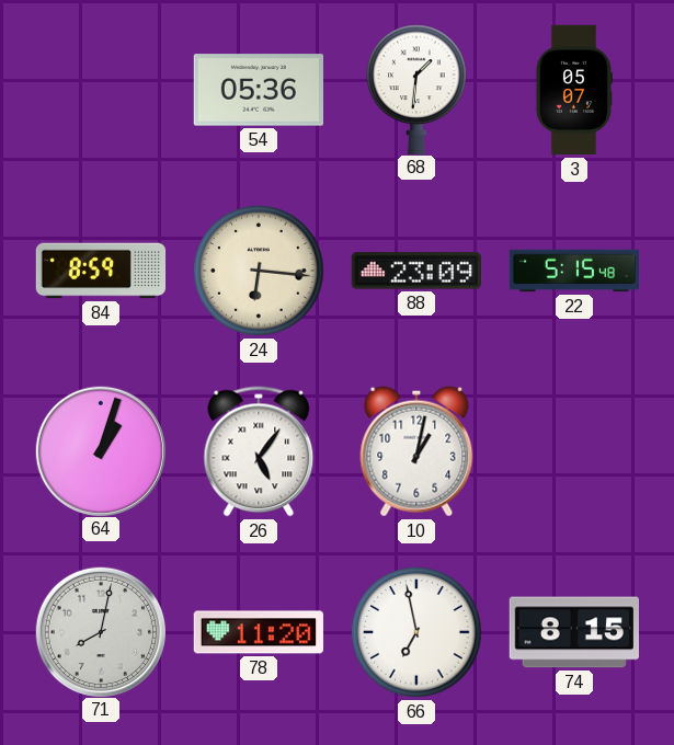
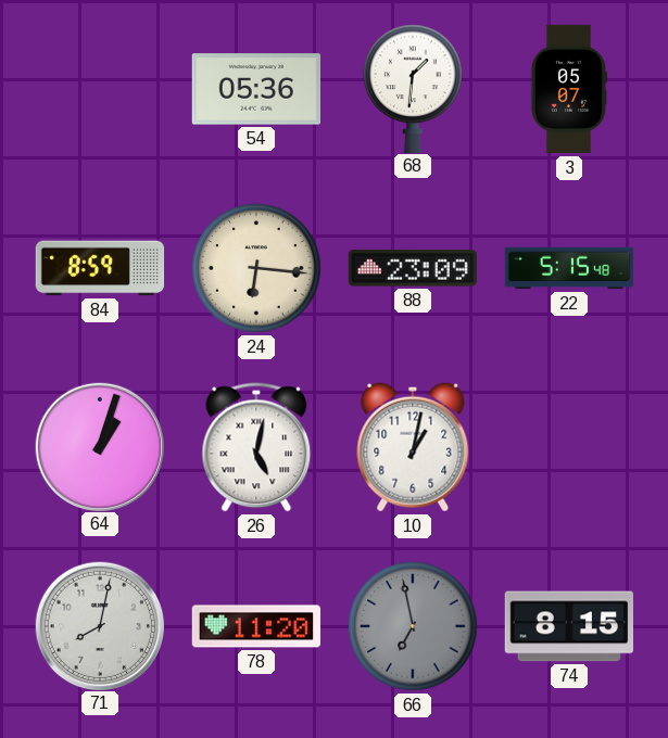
26: 5:06 -> 5:02 (256, 447)
66 dial: white -> grey (413, 626)
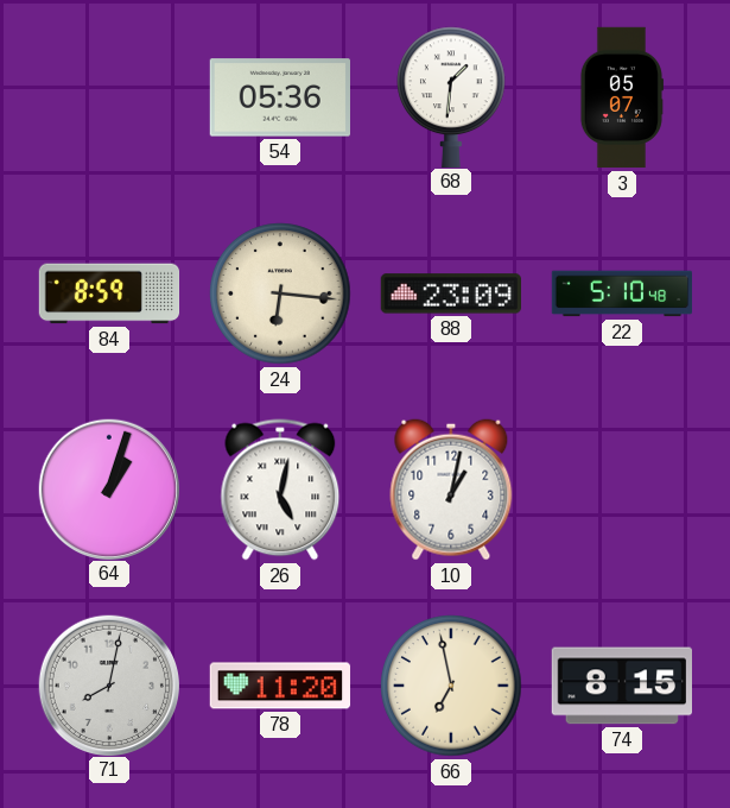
22: 5:15 -> 5:10 (622, 293)
66 dial: grey -> cream (451, 686)
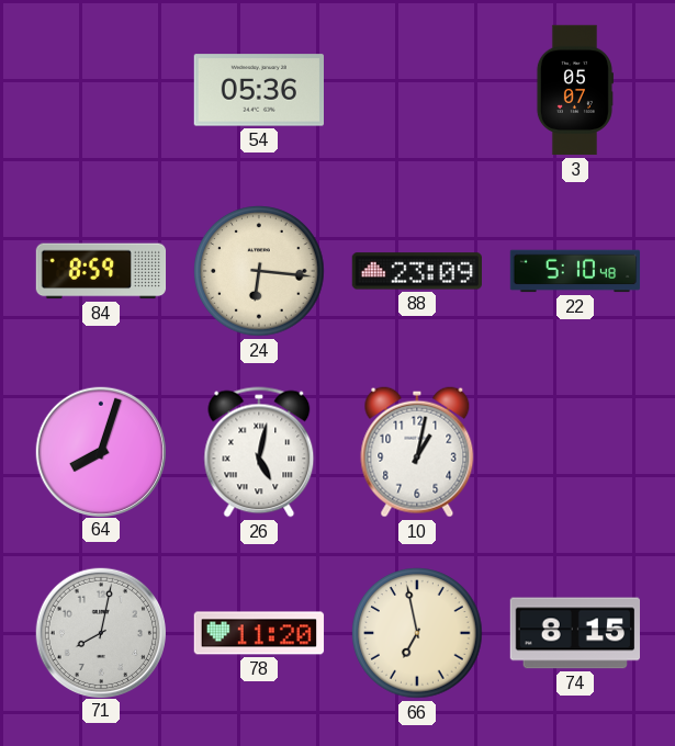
68: 1:31 -> none (451, 96)
64: 1:03 -> 8:03 (100, 451)
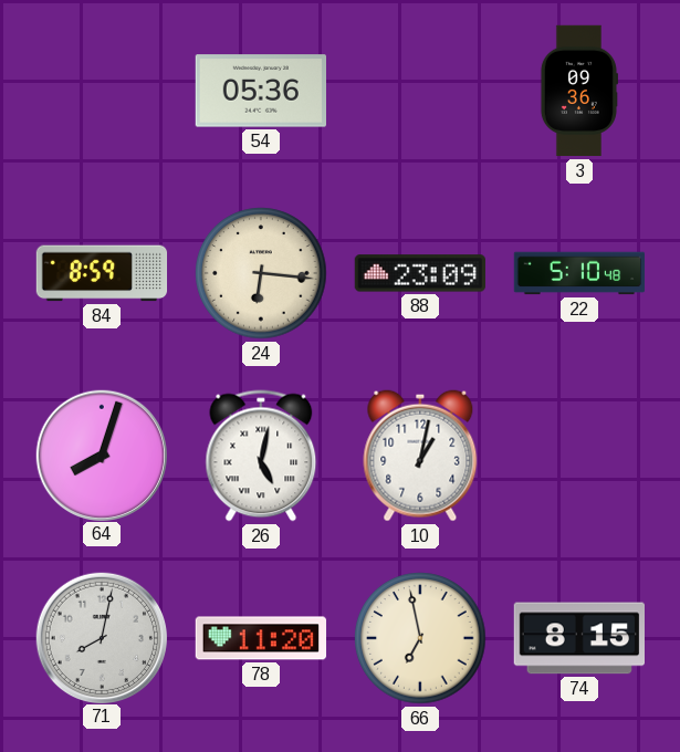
3: 05:07 -> 09:36 (578, 91)
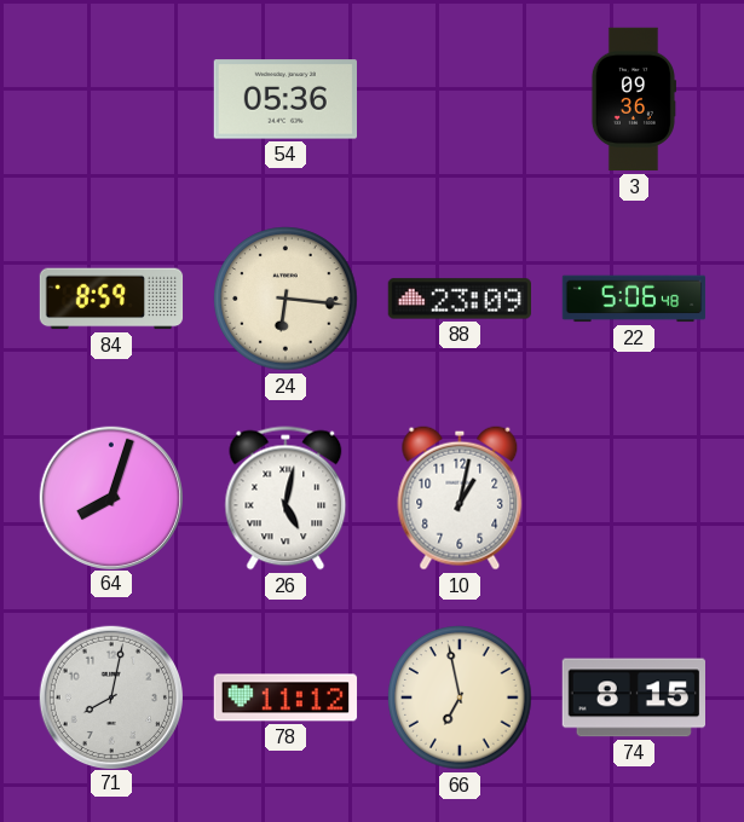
22: 5:10 -> 5:06 (634, 299)
78: 11:20 -> 11:12 (286, 697)
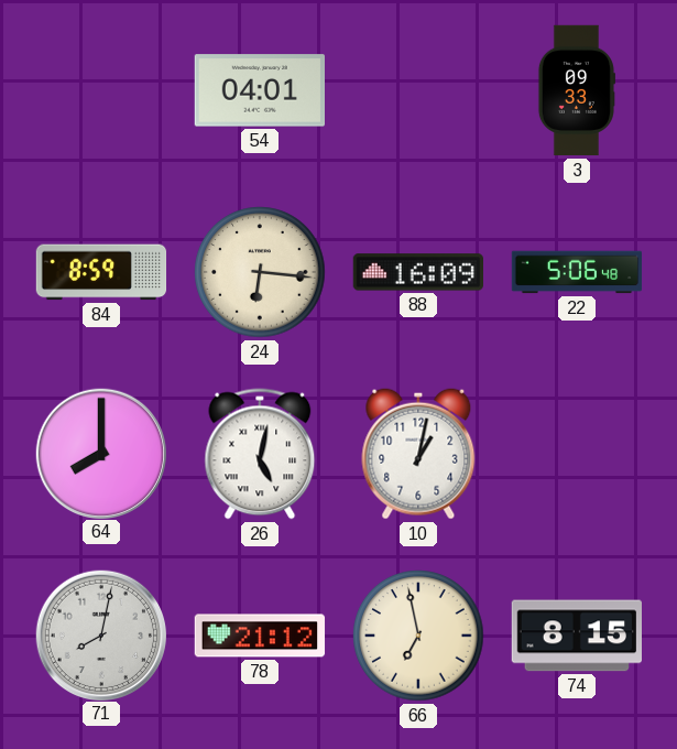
54: 05:36 -> 04:01 (259, 90)
3: 09:36 -> 09:33 (576, 90)
88: 23:09 -> 16:09 (417, 272)
64: 8:03 -> 8:00 (100, 453)
78: 11:12 -> 21:12 (260, 636)
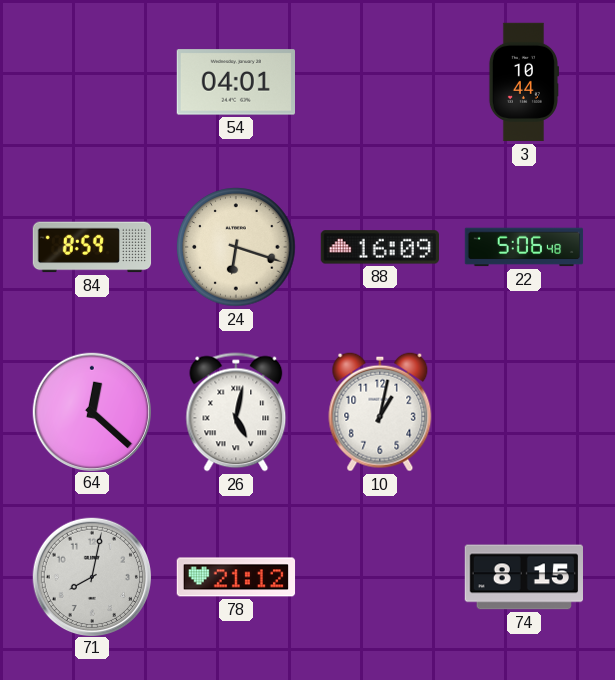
3: 09:33 -> 10:44 (523, 82)
24: 6:16 -> 6:18 (236, 247)
64: 8:00 -> 12:22 (91, 411)
66: 6:58 -> none (418, 636)
